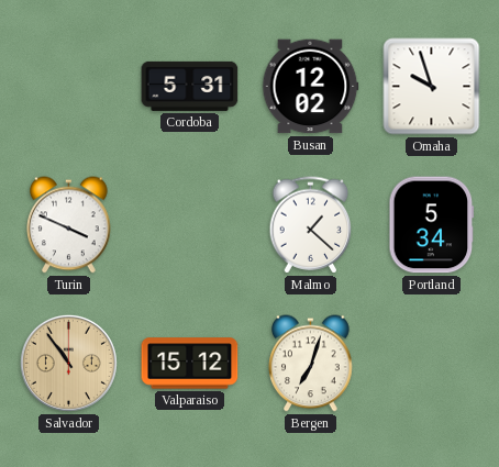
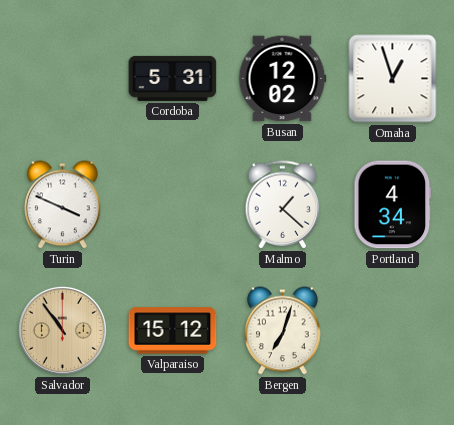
Omaha: 9:57 -> 12:57 (393, 79)
Portland: 5:34 -> 4:34 (393, 205)
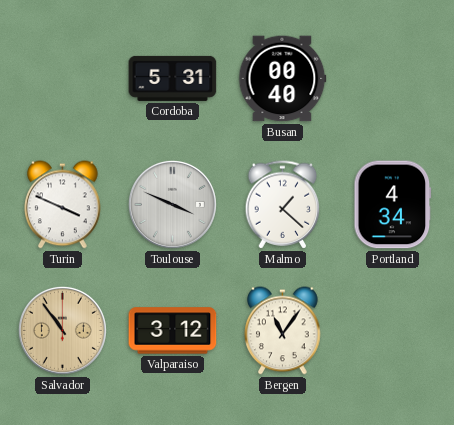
Busan: 12:02 -> 00:40 (282, 79)
Omaha: 12:57 -> none (393, 79)
Toulouse: none -> 3:49 (172, 204)
Valparaiso: 15:12 -> 3:12 (173, 331)
Bergen: 7:03 -> 11:06 (283, 331)
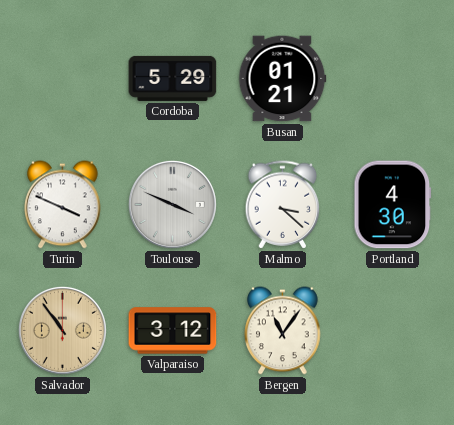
Cordoba: 5:31 -> 5:29 (173, 78)
Busan: 00:40 -> 01:21 (282, 79)
Malmo: 1:22 -> 3:22 (283, 205)
Portland: 4:34 -> 4:30 (393, 205)
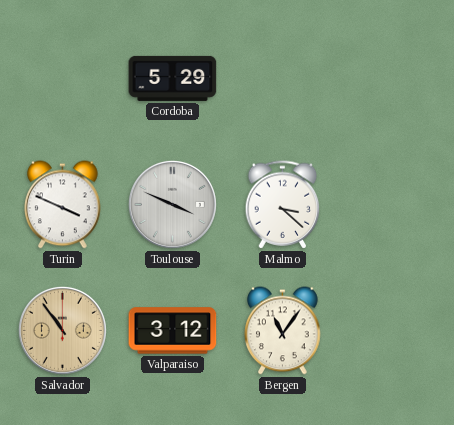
Busan: 01:21 -> none (282, 79)
Portland: 4:30 -> none (393, 205)
